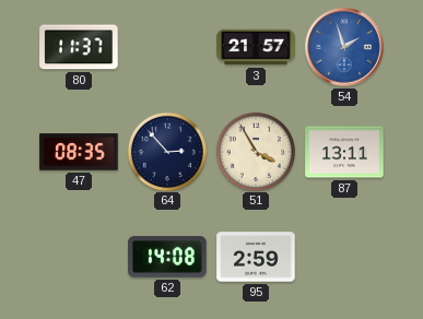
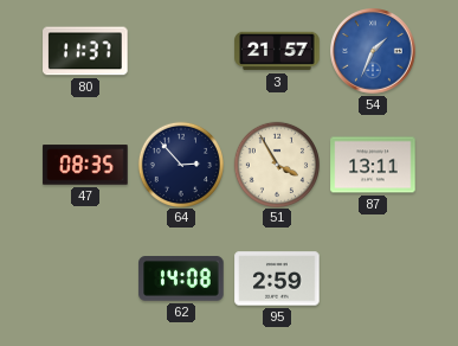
54: 1:57 -> 1:34 (373, 51)
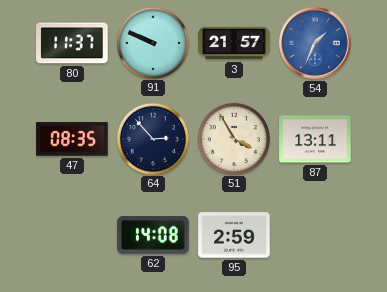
91: none -> 9:49 (152, 42)
